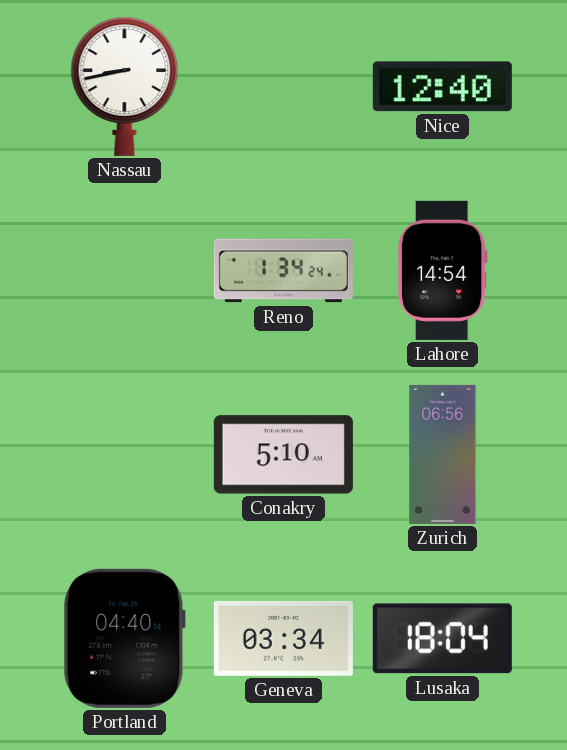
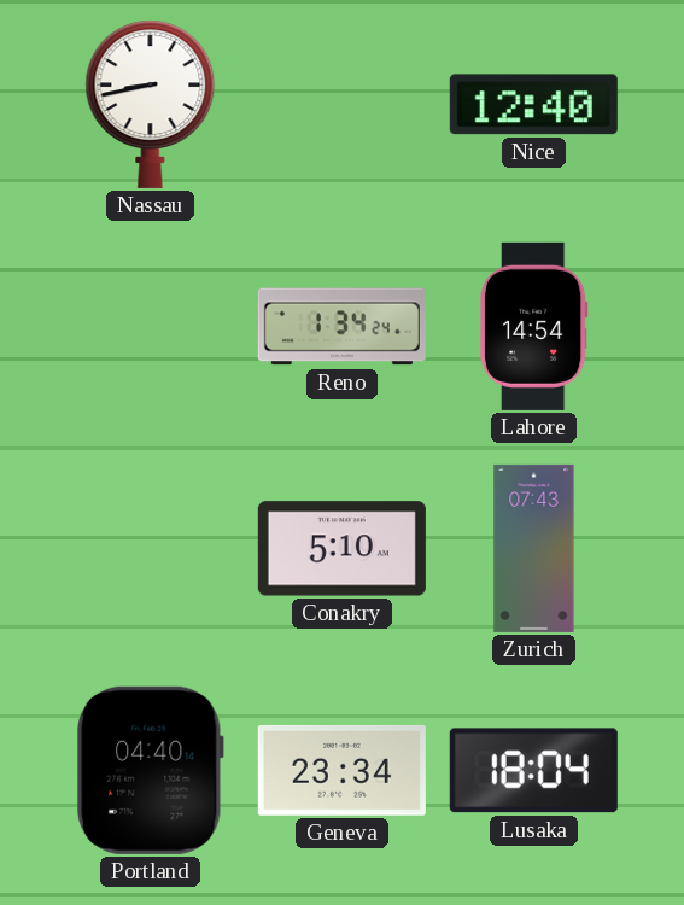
Zurich: 06:56 -> 07:43 (534, 548)
Geneva: 03:34 -> 23:34 (341, 770)
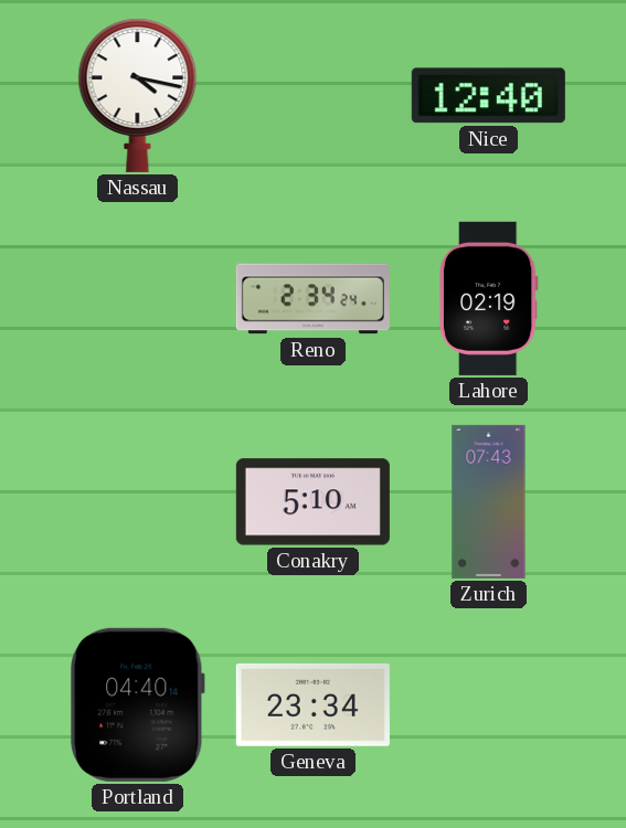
Nassau: 8:43 -> 4:17 (138, 95)
Reno: 1:34 -> 2:34 (312, 299)
Lahore: 14:54 -> 02:19 (488, 298)
Lusaka: 18:04 -> none (533, 771)
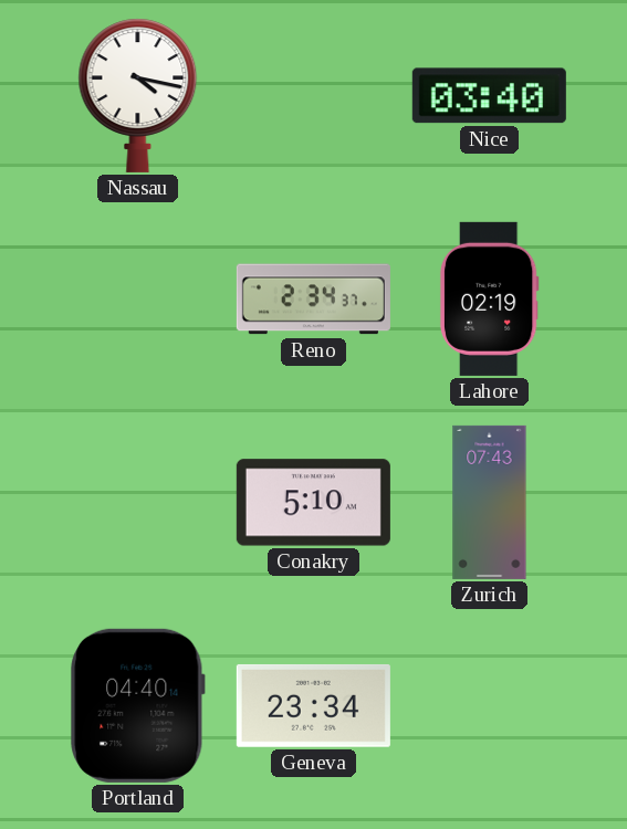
Nice: 12:40 -> 03:40 (489, 96)
Reno: 2:34:24 -> 2:34:37 (313, 300)
